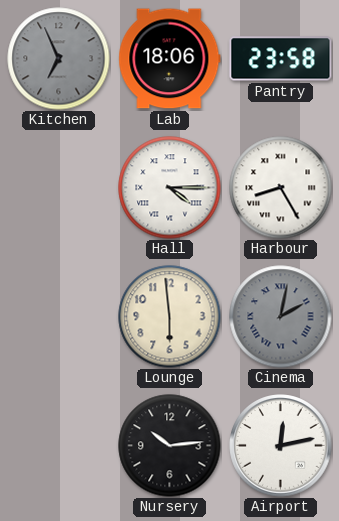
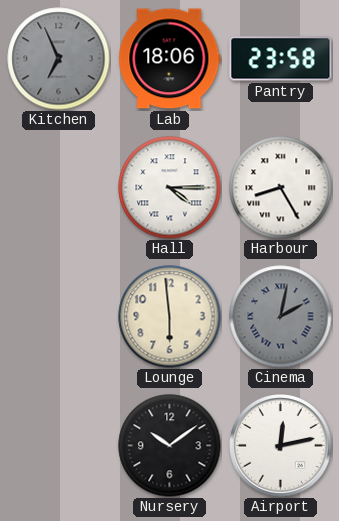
Nursery: 10:14 -> 10:09 (170, 446)
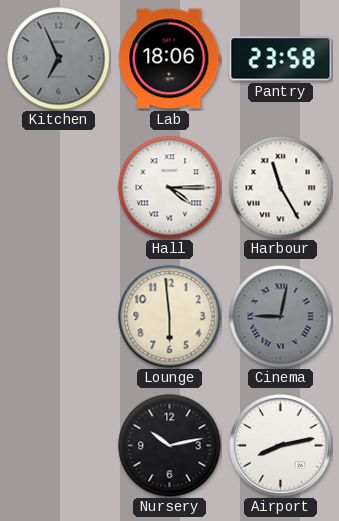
Harbour: 8:25 -> 11:25 (281, 188)
Cinema: 2:02 -> 9:02 (281, 317)
Nursery: 10:09 -> 10:13 (170, 446)
Airport: 12:13 -> 8:13 (281, 446)
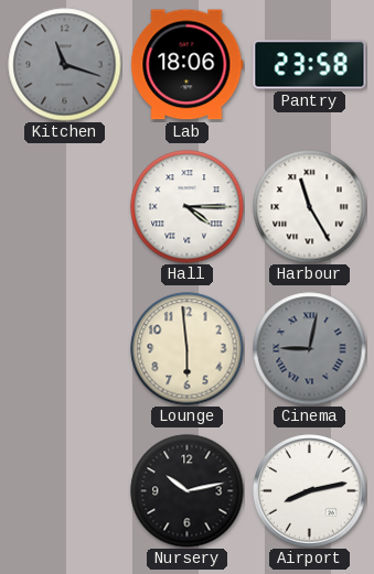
Kitchen: 6:56 -> 11:18 (65, 65)
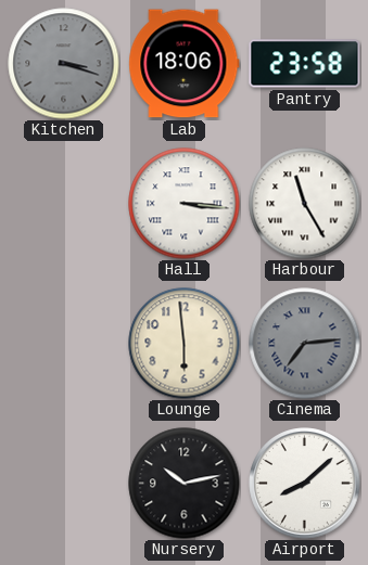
Kitchen: 11:18 -> 3:18 (64, 64)
Hall: 4:15 -> 3:16 (185, 204)
Cinema: 9:02 -> 7:14 (305, 344)
Airport: 8:13 -> 8:08 (305, 484)
